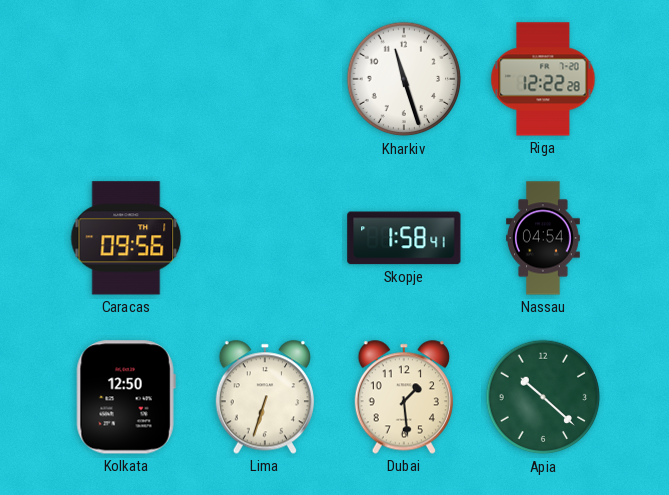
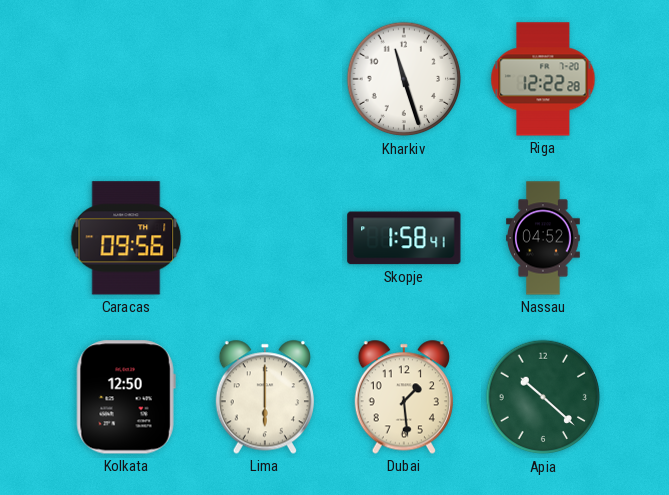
Nassau: 04:54 -> 04:52 (543, 238)
Lima: 6:33 -> 6:00 (265, 397)
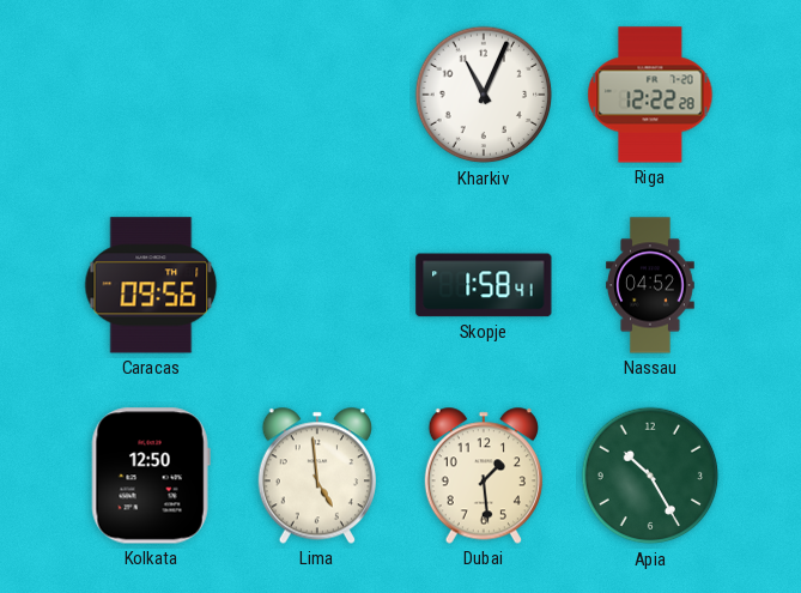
Kharkiv: 11:27 -> 11:04 (484, 95)
Lima: 6:00 -> 4:59 (317, 476)
Apia: 10:22 -> 10:25 (650, 476)
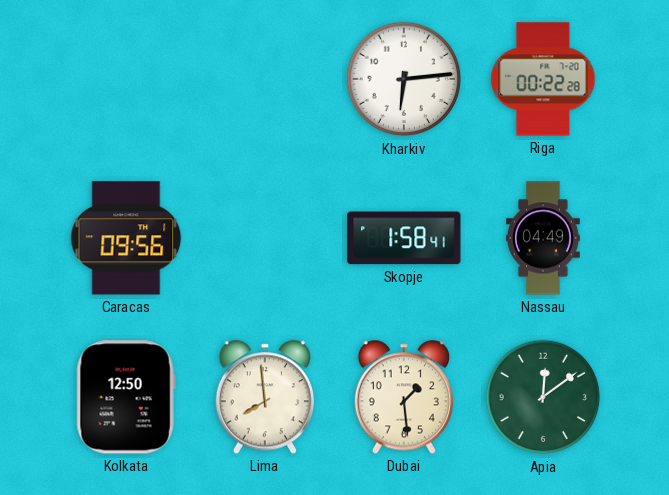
Kharkiv: 11:04 -> 6:14 (404, 79)
Riga: 12:22 -> 00:22 (543, 79)
Nassau: 04:52 -> 04:49 (543, 238)
Lima: 4:59 -> 7:59 (265, 397)
Apia: 10:25 -> 12:09 (543, 397)
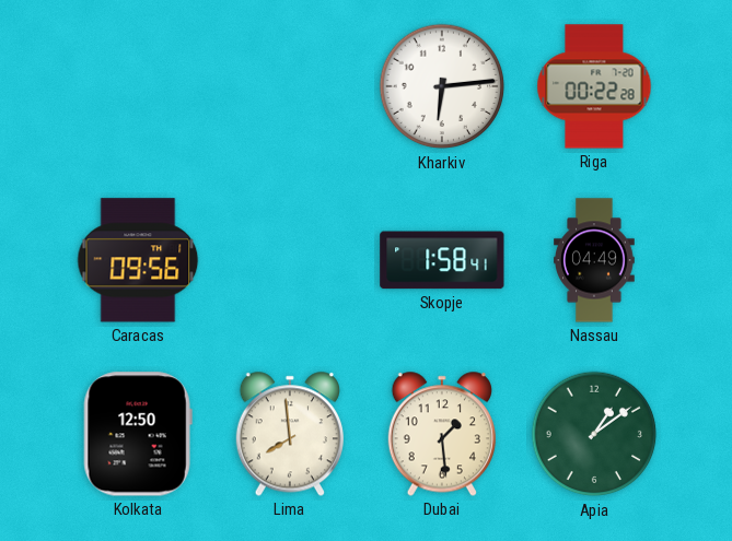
Apia: 12:09 -> 1:09 (594, 434)
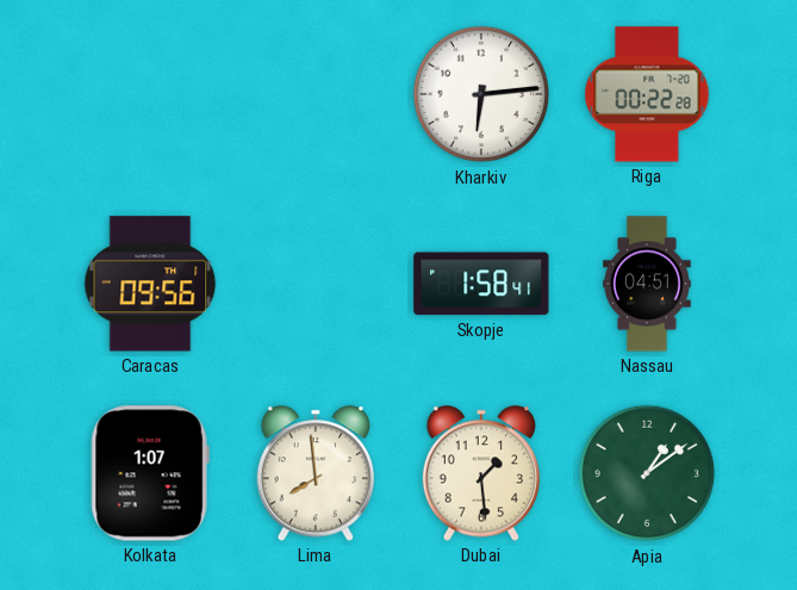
Nassau: 04:49 -> 04:51 (647, 284)
Kolkata: 12:50 -> 1:07 (150, 473)
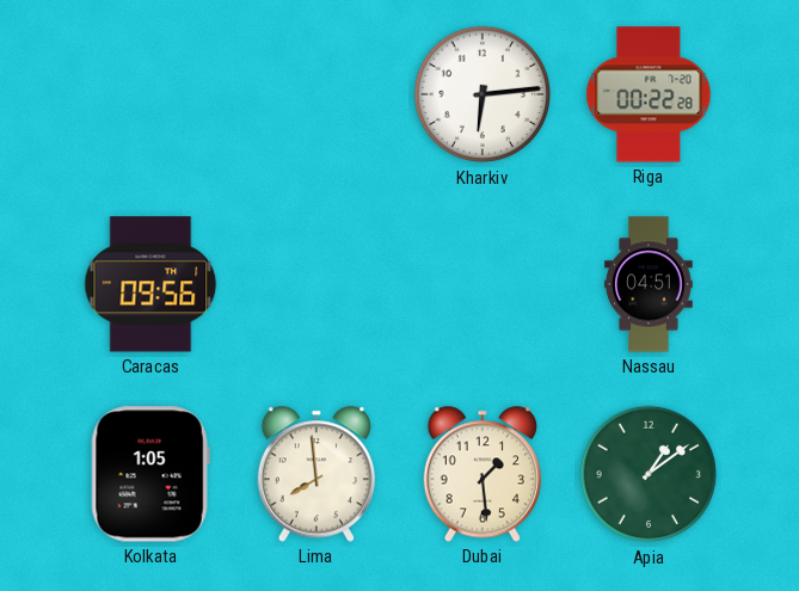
Skopje: 1:58 -> none (481, 284)
Kolkata: 1:07 -> 1:05 (150, 474)
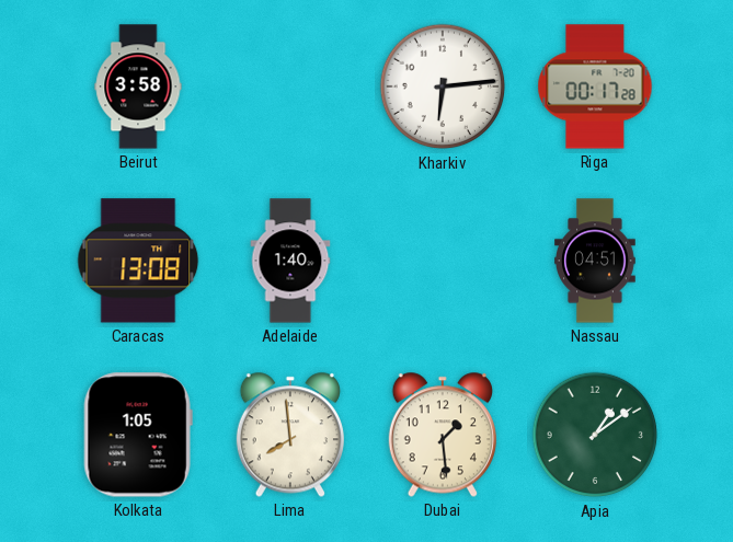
Beirut: none -> 3:58 (138, 87)
Riga: 00:22 -> 00:17 (595, 87)
Caracas: 09:56 -> 13:08 (138, 261)
Adelaide: none -> 1:40 (290, 261)
